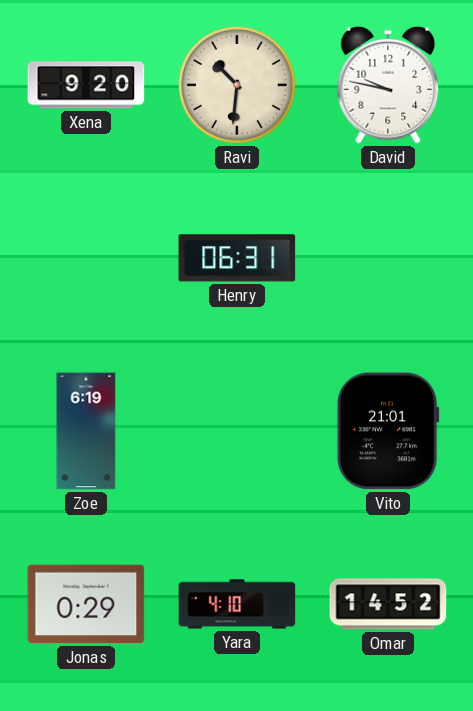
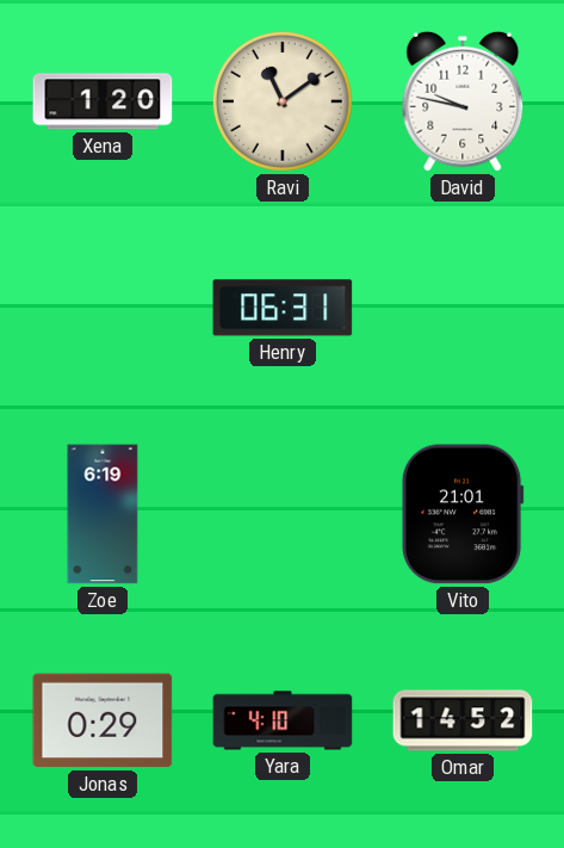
Xena: 9:20 -> 1:20 (103, 101)
Ravi: 10:31 -> 11:09 (283, 101)
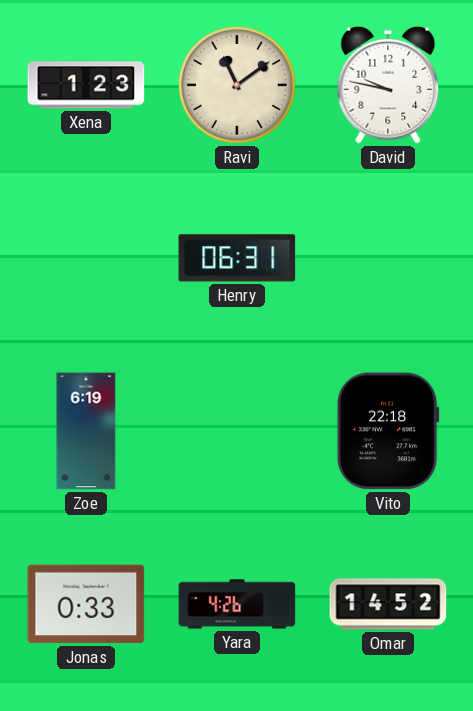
Xena: 1:20 -> 1:23 (86, 85)
Vito: 21:01 -> 22:18 (388, 431)
Jonas: 0:29 -> 0:33 (86, 604)
Yara: 4:10 -> 4:26 (237, 604)
